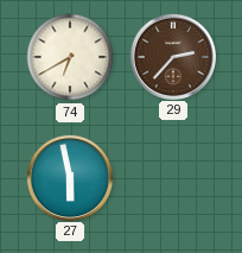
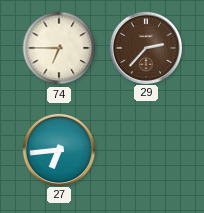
74: 6:40 -> 6:45 (59, 48)
27: 5:58 -> 6:44 (58, 149)
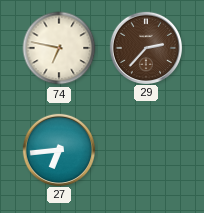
74: 6:45 -> 6:47 (59, 48)
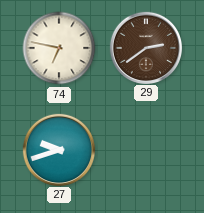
29: 2:37 -> 2:39 (145, 47)
27: 6:44 -> 9:42 (58, 149)
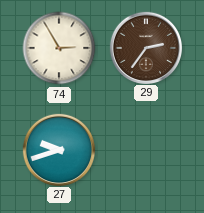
74: 6:47 -> 2:55 (59, 48)
29: 2:39 -> 2:36 (145, 47)
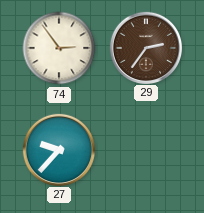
74: 2:55 -> 2:54 (59, 48)
27: 9:42 -> 9:37 (58, 149)
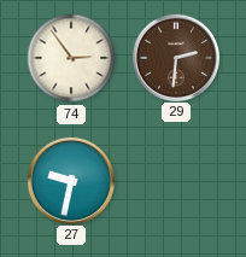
29: 2:36 -> 2:31 (175, 57)
27: 9:37 -> 9:32 (70, 180)
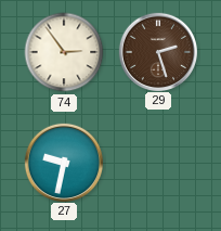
29: 2:31 -> 2:27 (157, 51)
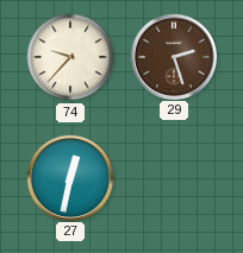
74: 2:54 -> 9:37 (70, 57)
27: 9:32 -> 12:32 (69, 177)
